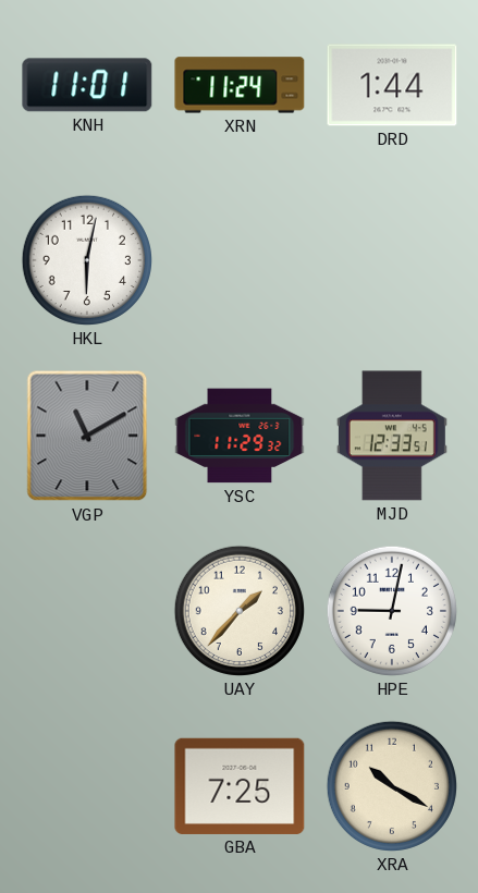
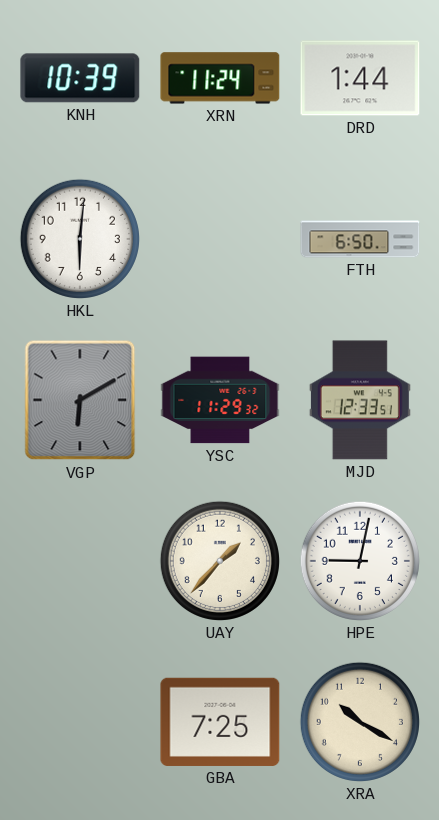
KNH: 11:01 -> 10:39 (80, 78)
HKL: 6:02 -> 6:01 (80, 239)
FTH: none -> 6:50 (360, 239)
VGP: 11:10 -> 6:10 (80, 400)
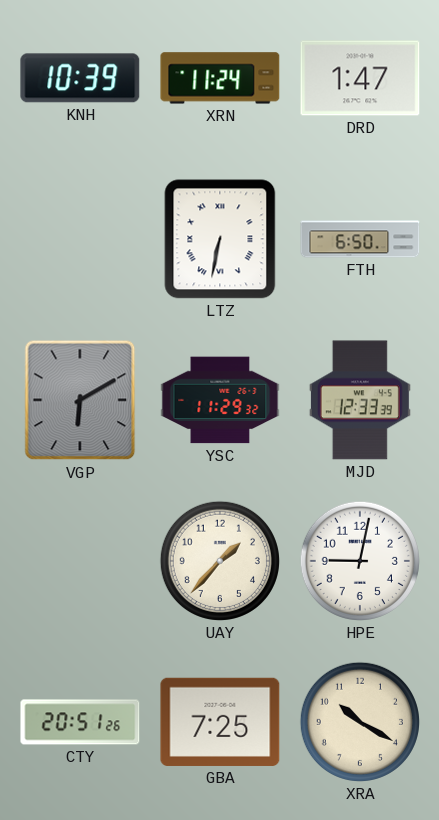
DRD: 1:44 -> 1:47 (360, 78)
HKL: 6:01 -> none (80, 239)
LTZ: none -> 6:32 (220, 239)
MJD: 12:33:51 -> 12:33:39 (360, 400)
CTY: none -> 20:51 (80, 722)
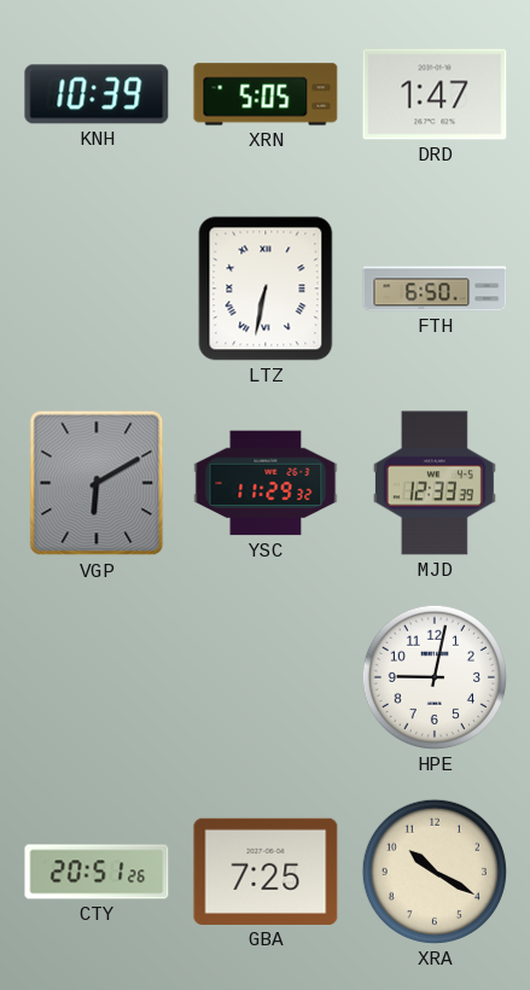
XRN: 11:24 -> 5:05 (266, 94)
UAY: 1:37 -> none (220, 561)
